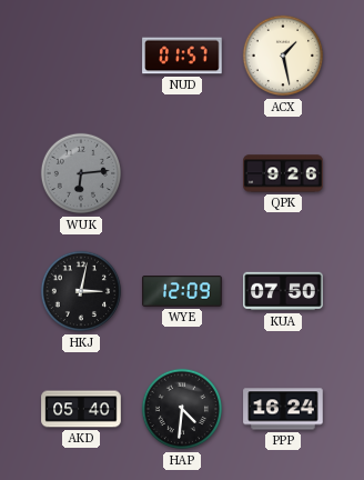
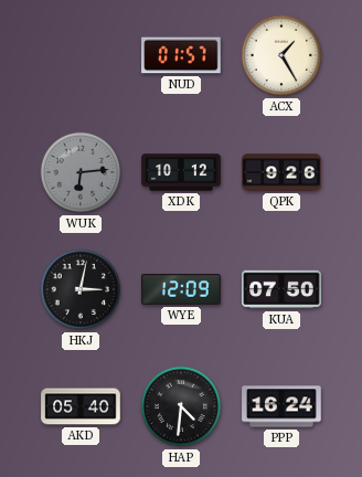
ACX: 1:28 -> 1:25 (281, 55)
XDK: none -> 10:12 (181, 172)
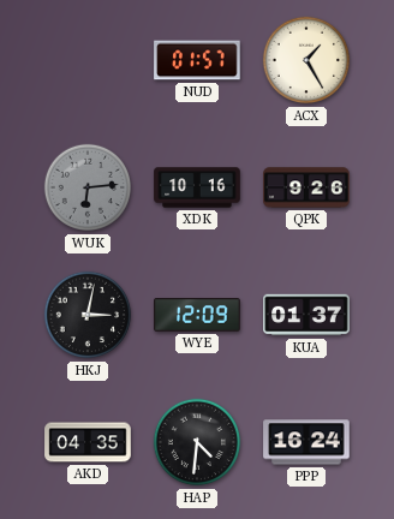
XDK: 10:12 -> 10:16 (197, 187)
KUA: 07:50 -> 01:37 (306, 315)
AKD: 05:40 -> 04:35 (88, 442)
